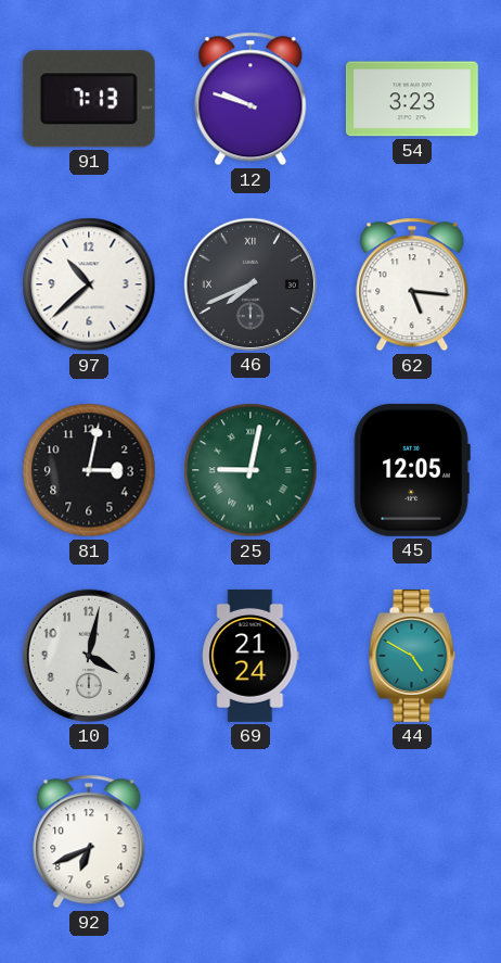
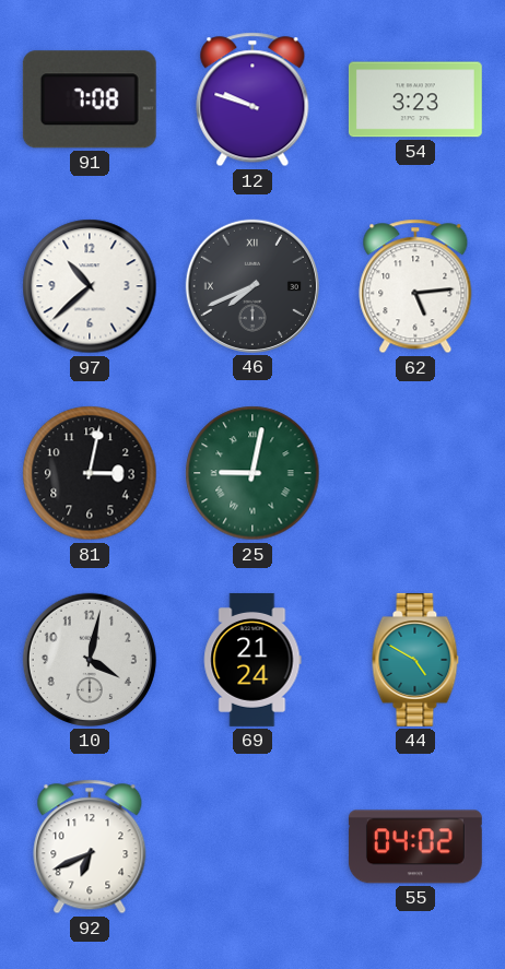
91: 7:13 -> 7:08 (90, 99)
62: 5:16 -> 5:14 (415, 286)
45: 12:05 -> none (412, 470)
55: none -> 04:02 (415, 847)
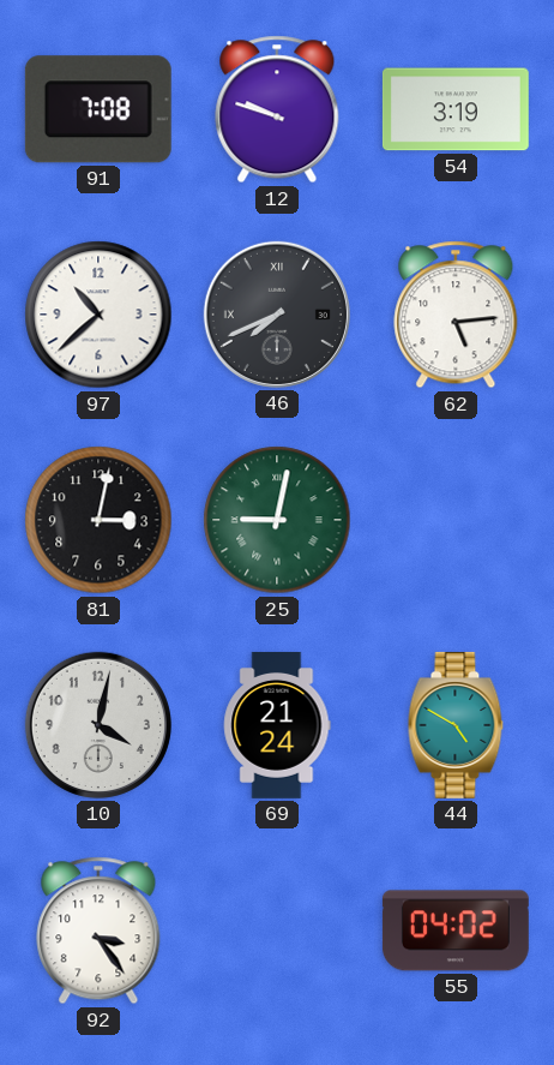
54: 3:23 -> 3:19 (456, 109)
92: 6:41 -> 3:24 (98, 931)
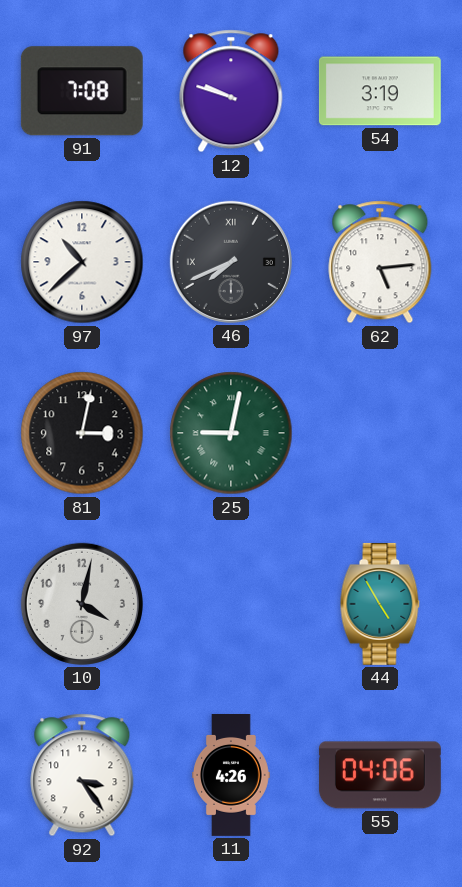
69: 21:24 -> none (277, 725)
44: 4:50 -> 4:55 (380, 604)
11: none -> 4:26 (232, 776)
55: 04:02 -> 04:06 (380, 775)
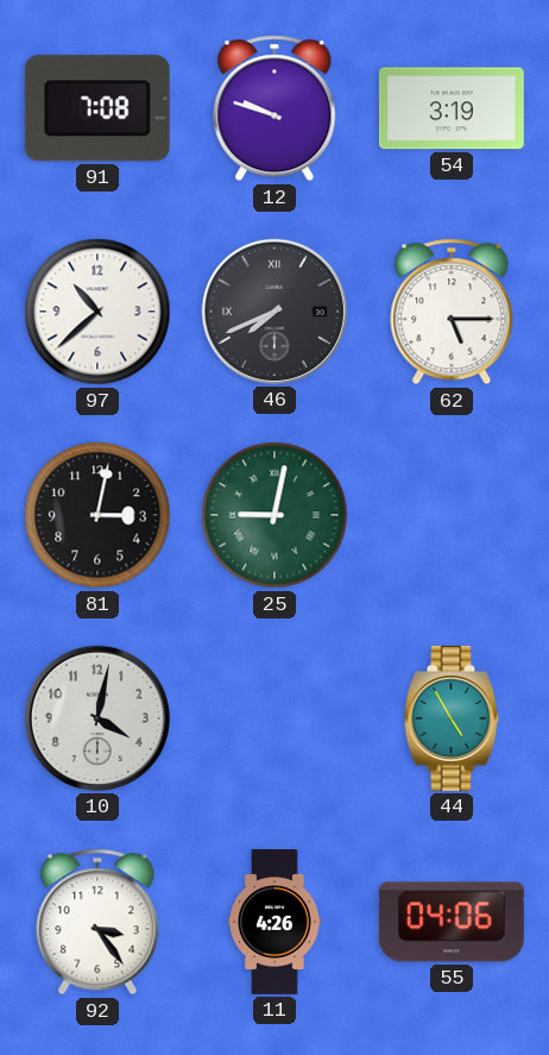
62: 5:14 -> 5:15 (452, 312)
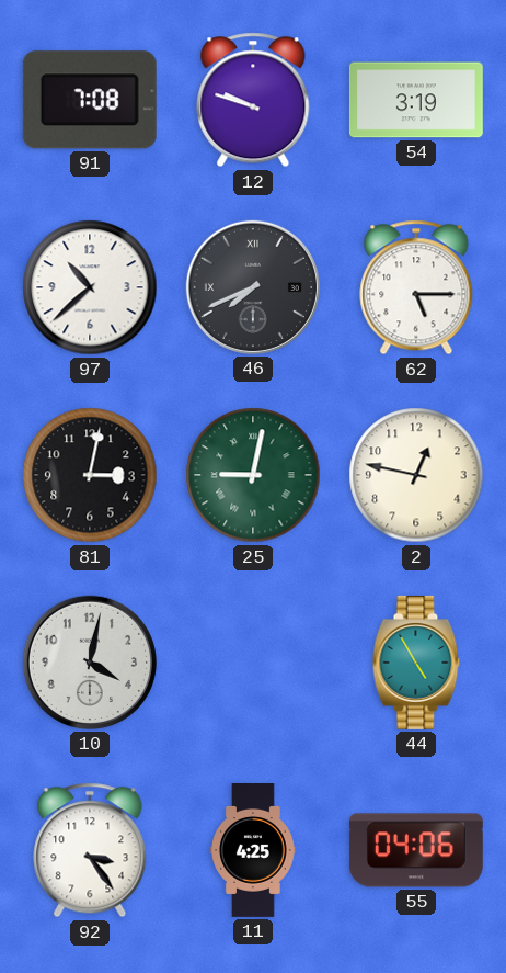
2: none -> 12:47 (416, 475)
11: 4:26 -> 4:25 (254, 851)
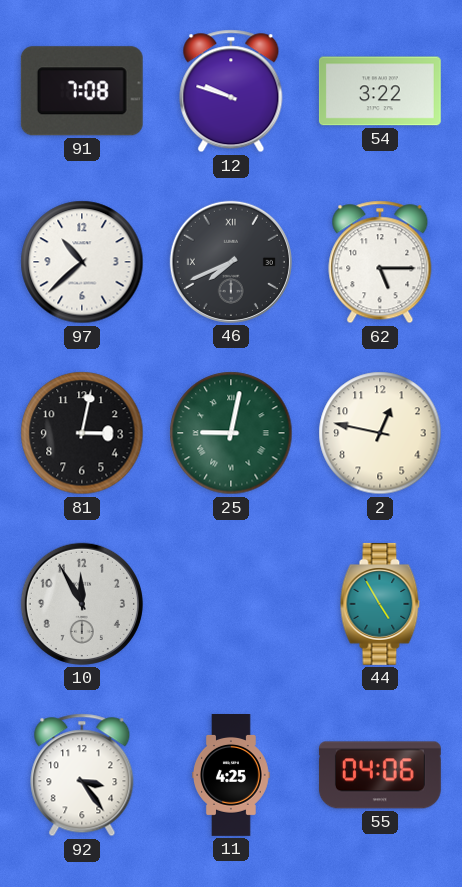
54: 3:19 -> 3:22 (380, 91)
10: 4:02 -> 11:55 (82, 604)
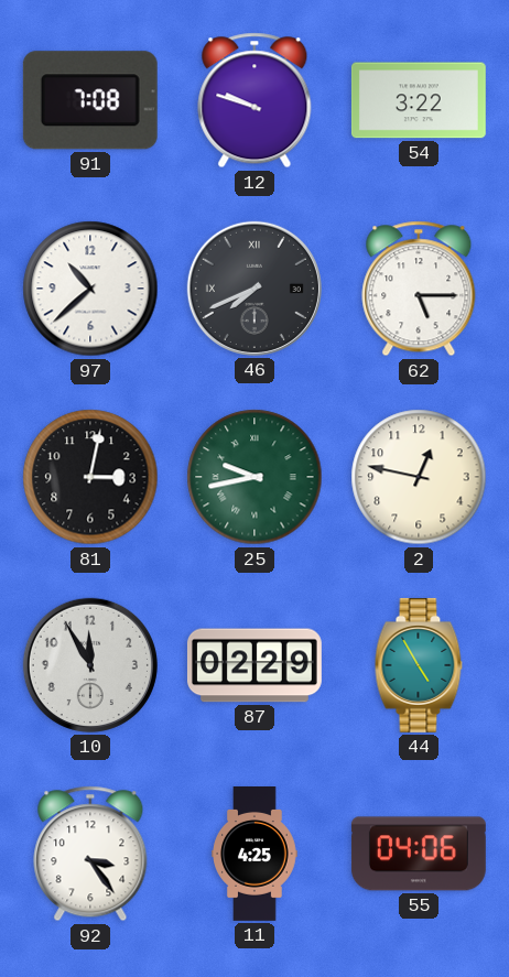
25: 9:02 -> 9:43 (254, 477)
87: none -> 02:29 (254, 665)
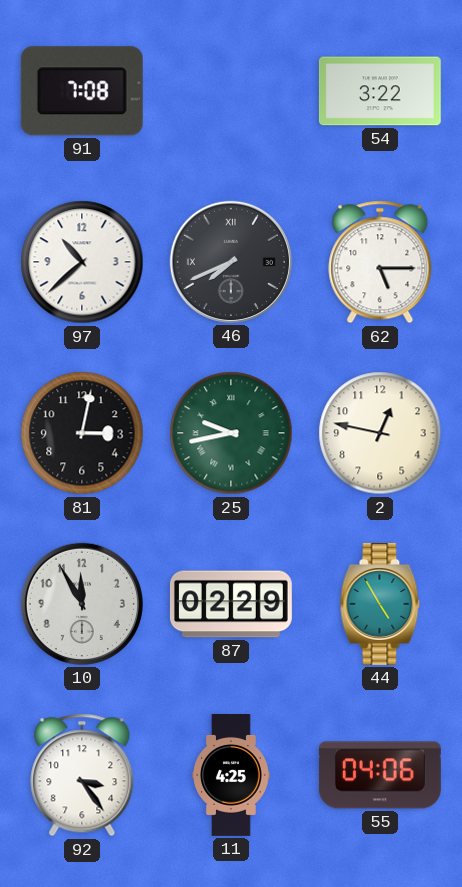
12: 9:48 -> none (254, 100)
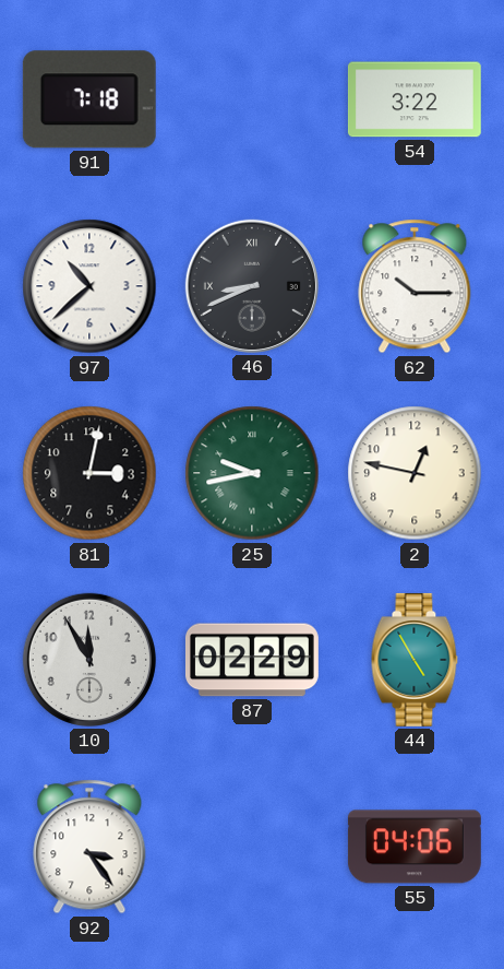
91: 7:08 -> 7:18 (89, 99)
46: 7:41 -> 8:41 (252, 286)
62: 5:15 -> 10:15 (415, 286)
11: 4:25 -> none (232, 776)
